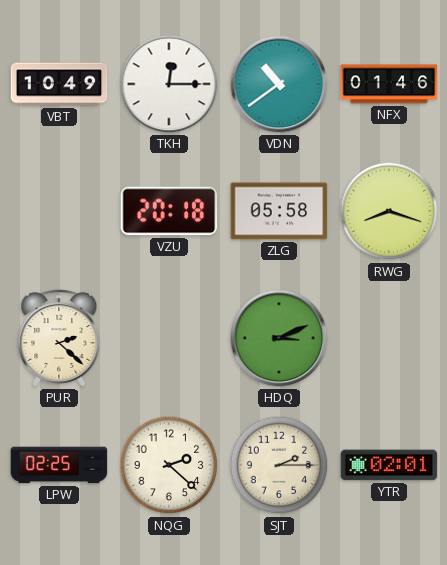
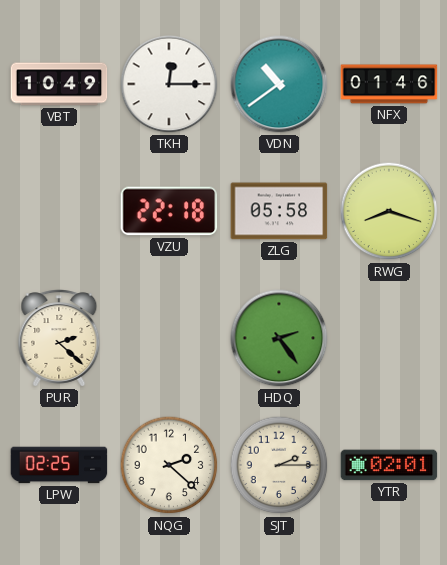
VZU: 20:18 -> 22:18 (169, 211)
HDQ: 3:11 -> 2:24 (279, 338)
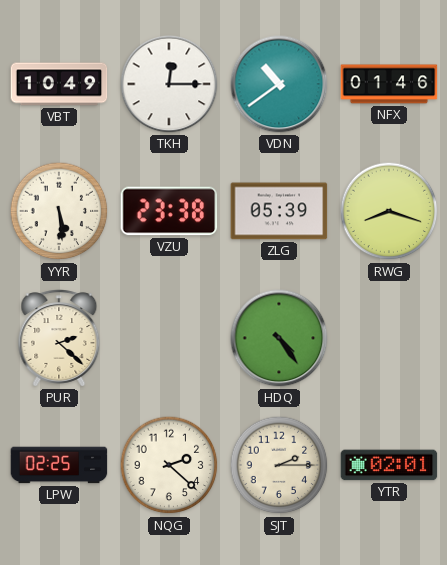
YYR: none -> 5:29 (59, 211)
VZU: 22:18 -> 23:38 (169, 211)
ZLG: 05:58 -> 05:39 (279, 211)
HDQ: 2:24 -> 4:24 (279, 338)
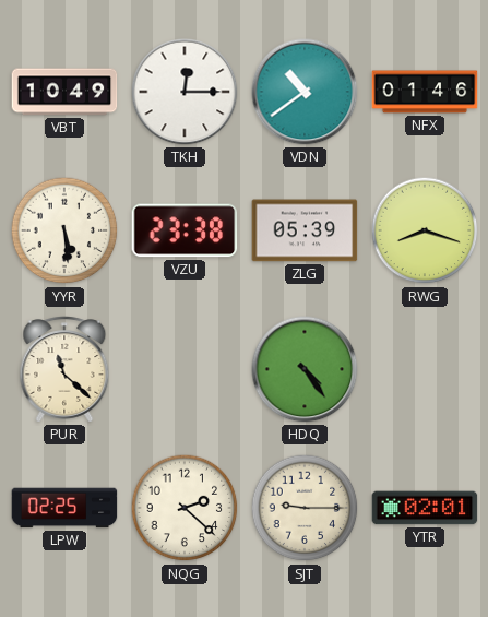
PUR: 2:22 -> 11:22 (64, 369)
SJT: 2:15 -> 9:15 (305, 508)
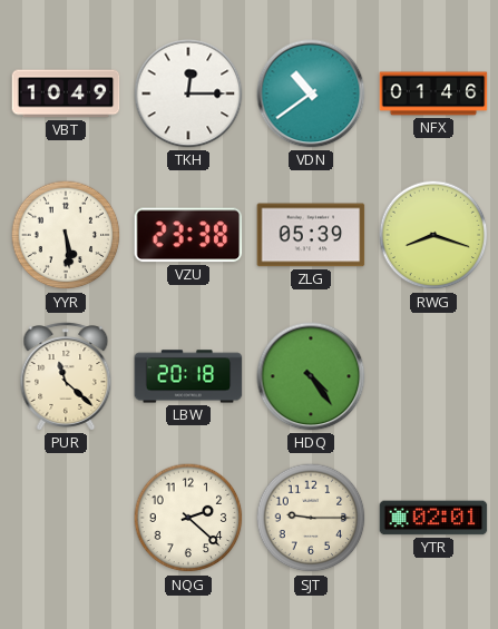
LBW: none -> 20:18 (188, 376)
LPW: 02:25 -> none (64, 508)
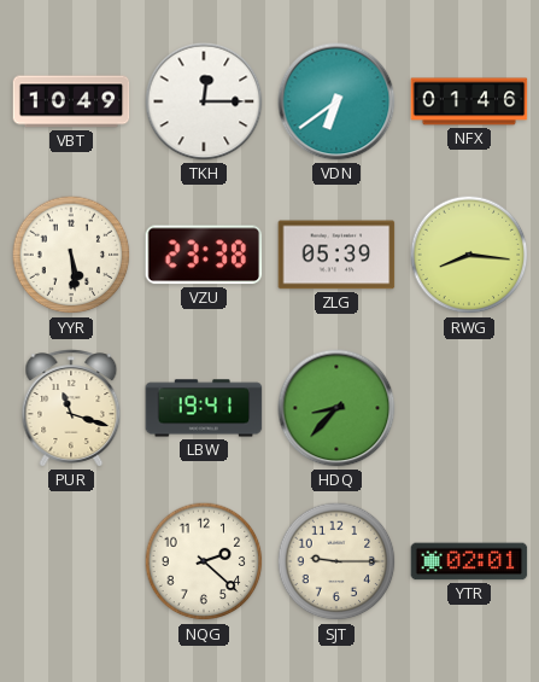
VDN: 10:39 -> 6:39 (336, 101)
RWG: 8:18 -> 8:16 (469, 255)
PUR: 11:22 -> 11:18 (71, 408)
LBW: 20:18 -> 19:41 (204, 408)
HDQ: 4:24 -> 8:37 (336, 408)
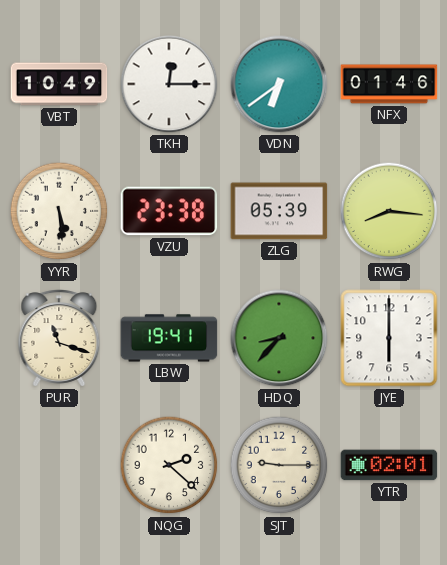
JYE: none -> 6:00 (389, 338)
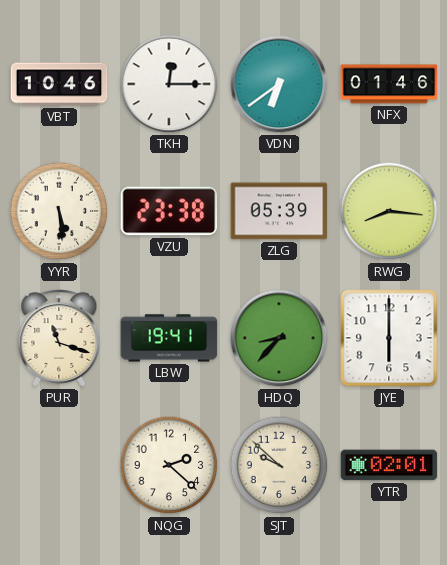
VBT: 10:49 -> 10:46 (59, 84)
SJT: 9:15 -> 9:52 (279, 465)
